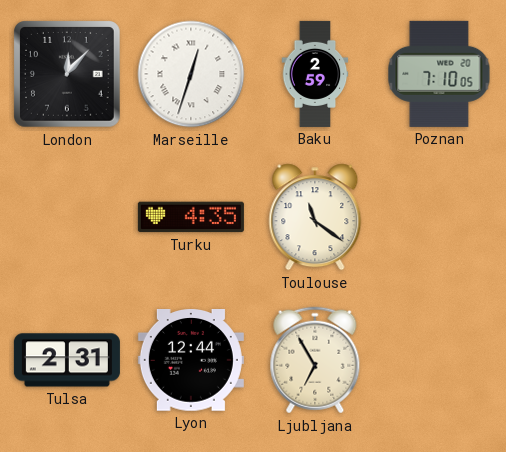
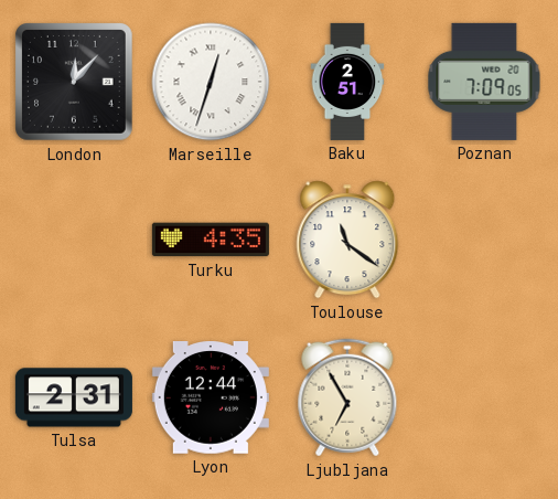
Baku: 2:59 -> 2:51 (347, 82)
Poznan: 7:10 -> 7:09 (484, 82)
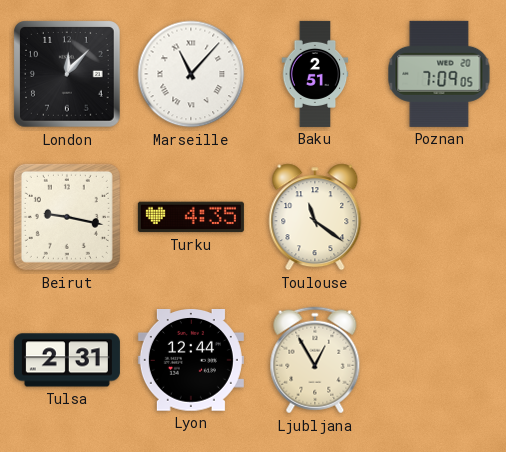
Marseille: 12:33 -> 11:07 (191, 74)
Beirut: none -> 9:17 (67, 217)
Ljubljana: 6:55 -> 12:55 (315, 360)
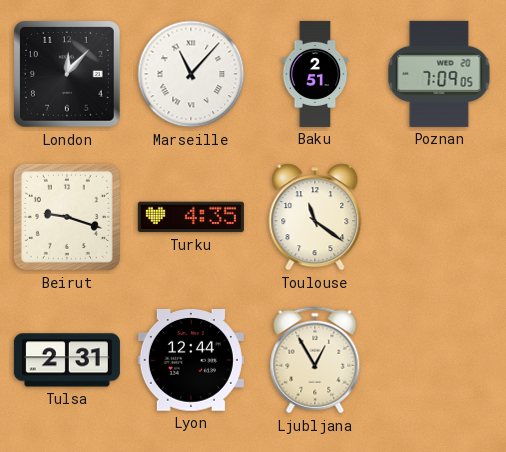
Beirut: 9:17 -> 9:18 (67, 217)
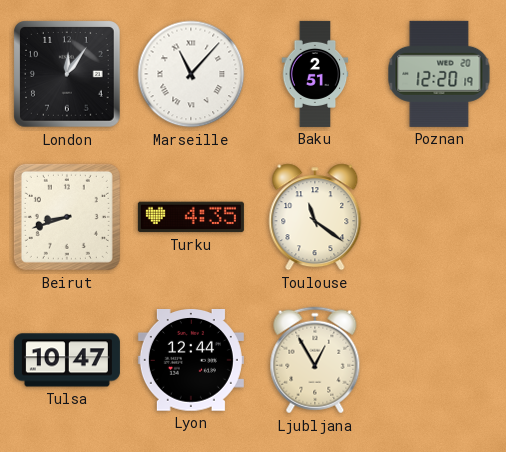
London: 12:07 -> 12:06 (68, 75)
Poznan: 7:09 -> 12:20 (439, 74)
Beirut: 9:18 -> 8:42 (67, 217)
Tulsa: 2:31 -> 10:47 (67, 360)
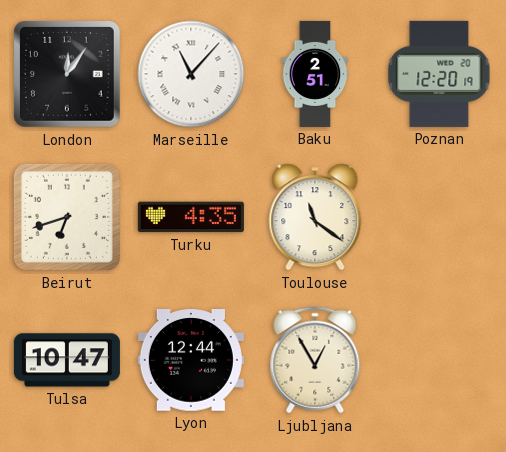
Beirut: 8:42 -> 6:42 (67, 217)
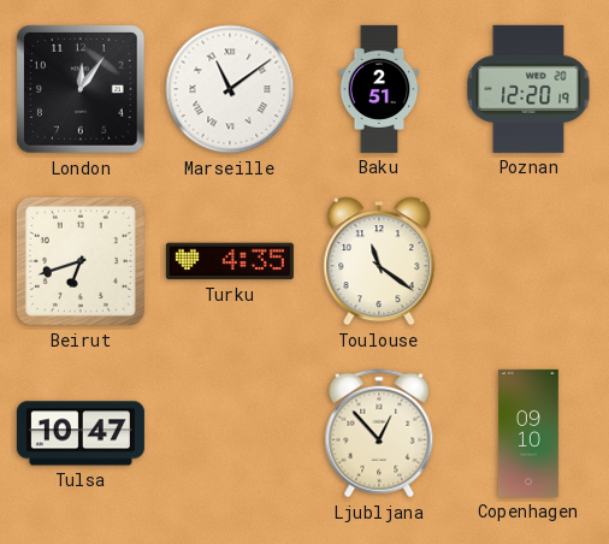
Marseille: 11:07 -> 11:09 (230, 89)
Lyon: 12:44 -> none (191, 360)
Ljubljana: 12:55 -> 12:53 (379, 433)
Copenhagen: none -> 09:10 (530, 433)
